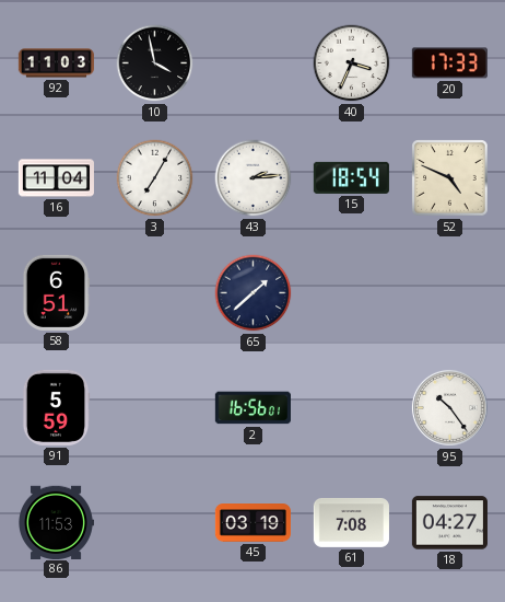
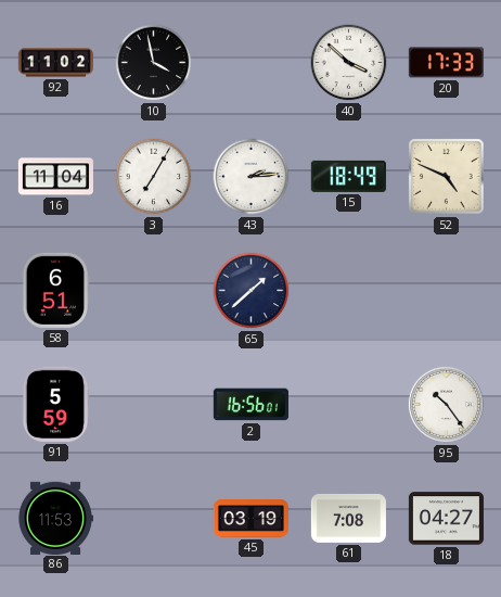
92: 11:03 -> 11:02 (55, 63)
40: 3:34 -> 3:52 (349, 63)
15: 18:54 -> 18:49 (348, 176)
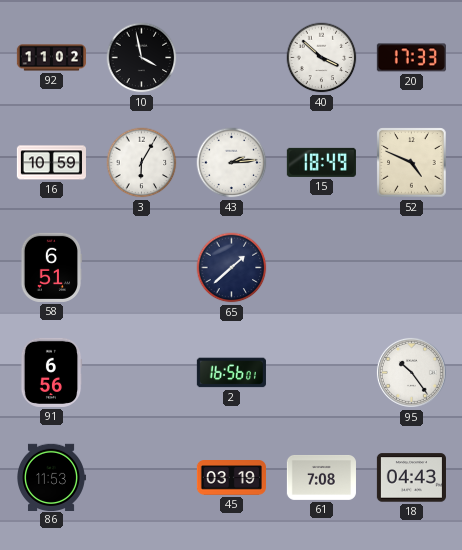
16: 11:04 -> 10:59 (51, 163)
3: 7:05 -> 6:05 (142, 163)
91: 5:59 -> 6:56 (51, 372)
18: 04:27 -> 04:43 (411, 478)
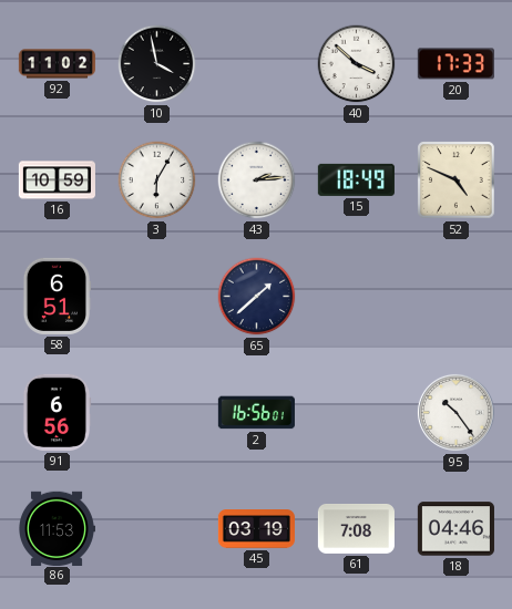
18: 04:43 -> 04:46 (455, 529)
